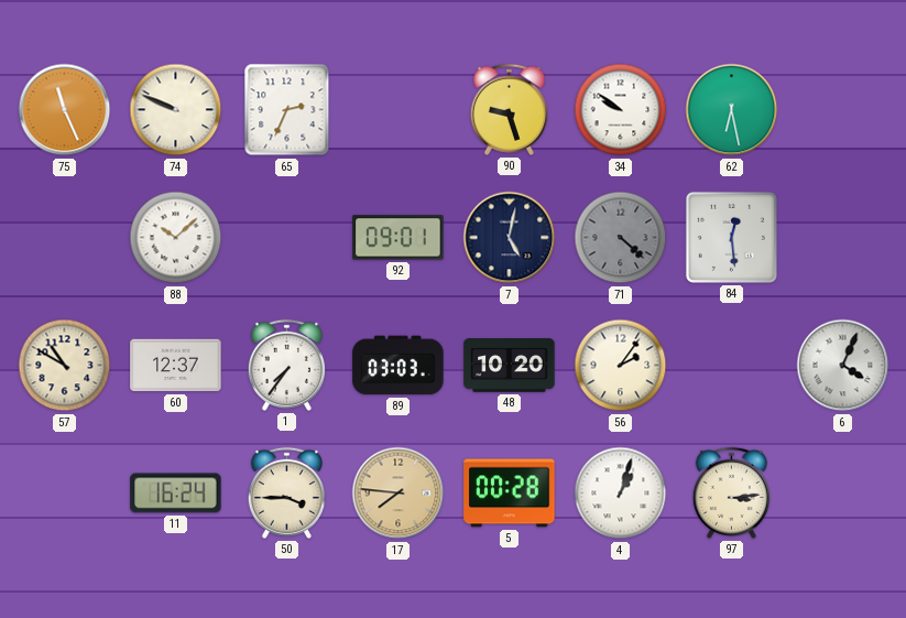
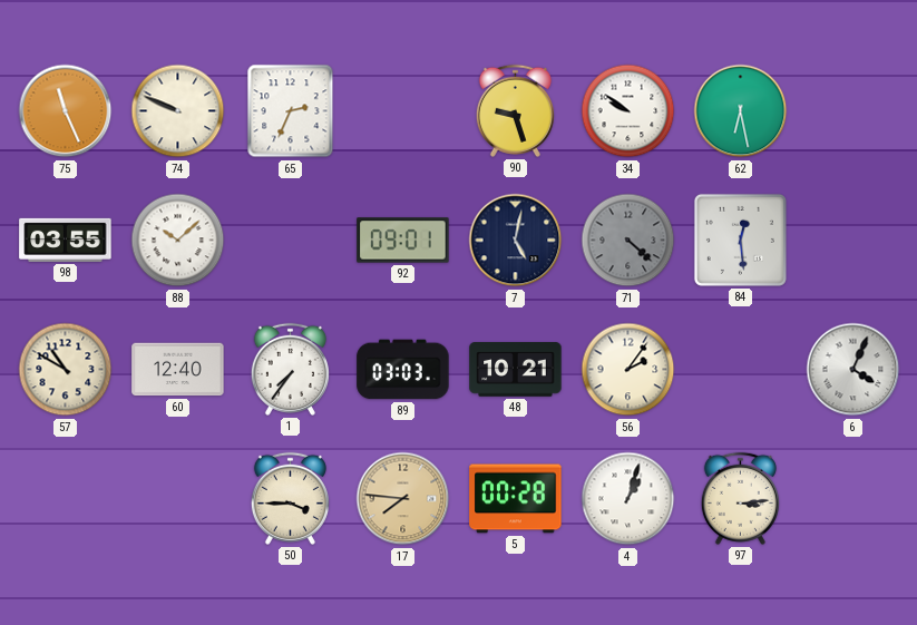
98: none -> 03:55 (66, 240)
60: 12:37 -> 12:40 (178, 370)
48: 10:20 -> 10:21 (516, 370)
11: 16:24 -> none (176, 494)
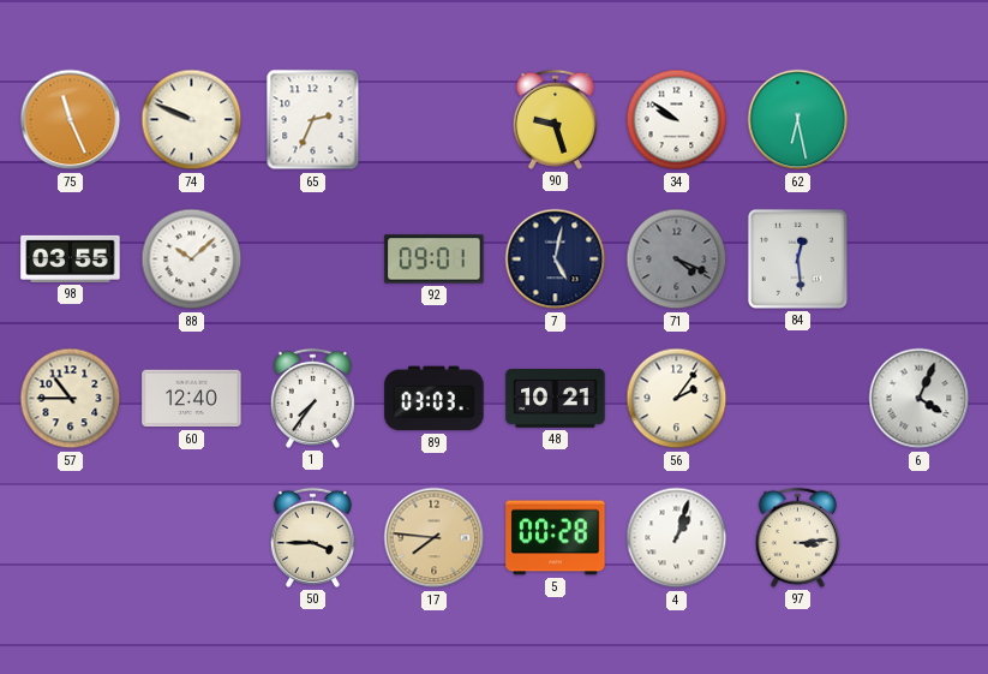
71: 4:22 -> 4:19 (677, 260)
57: 10:50 -> 10:45 (71, 399)
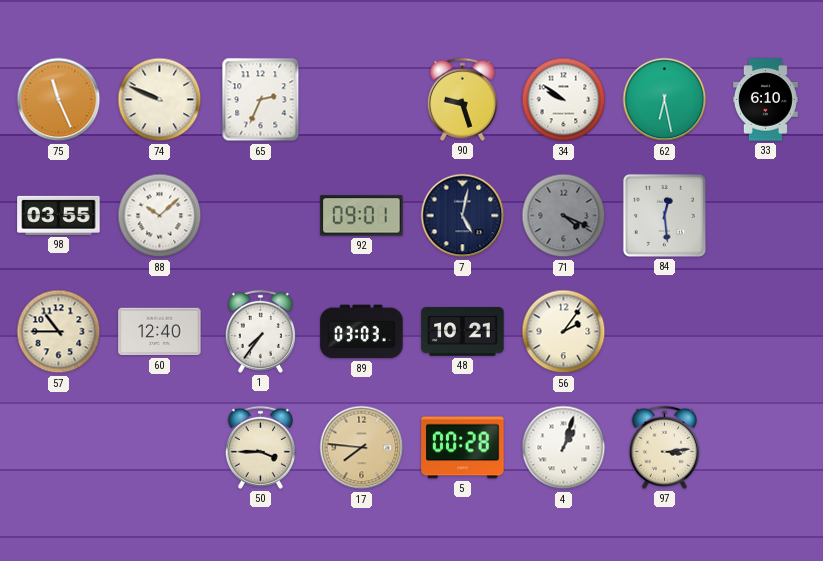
33: none -> 6:10 (765, 100)
6: 4:04 -> none (920, 399)
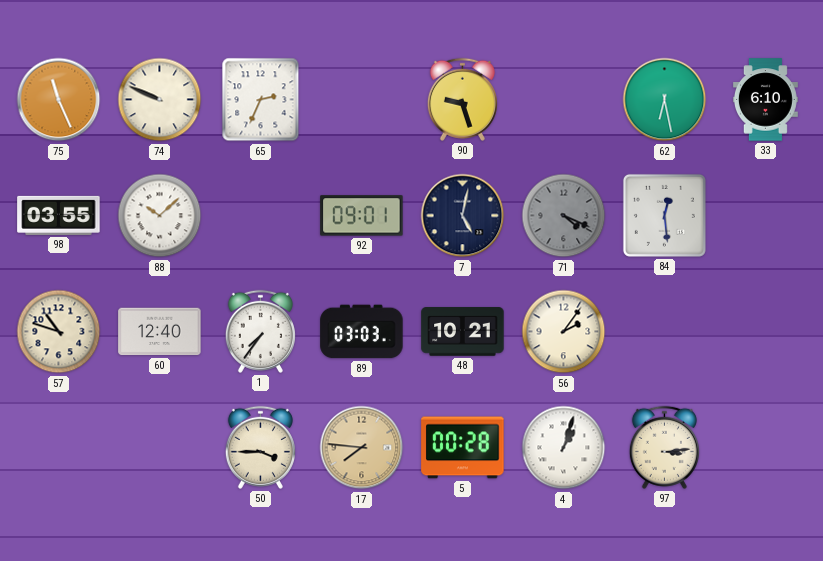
34: 9:51 -> none (564, 100)
57: 10:45 -> 10:48 (59, 332)
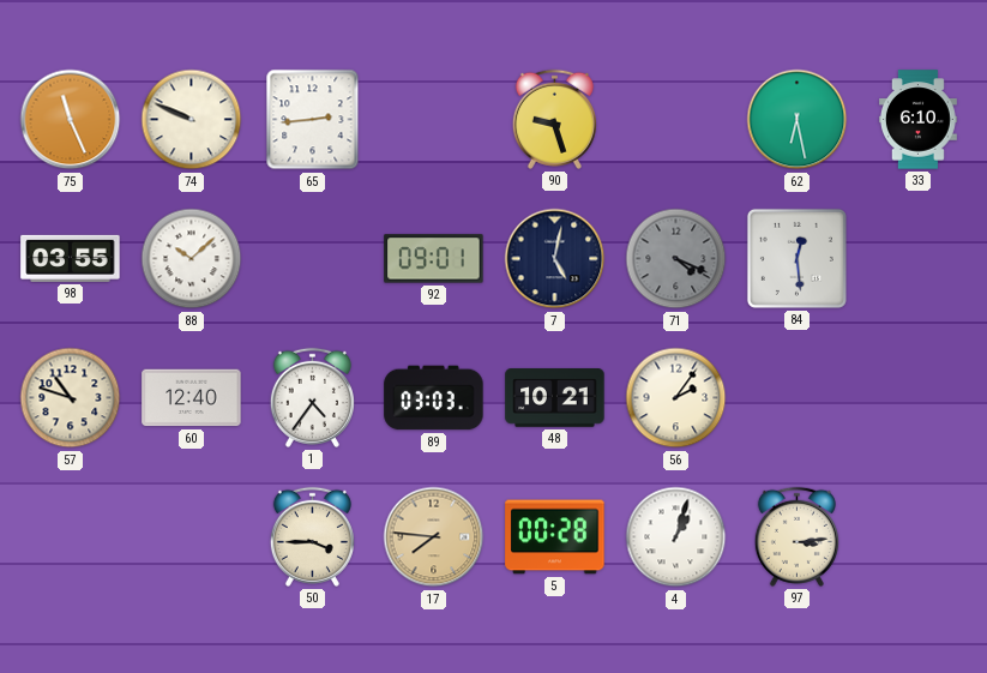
65: 2:34 -> 2:44 (313, 120)
1: 7:36 -> 4:36 (312, 397)
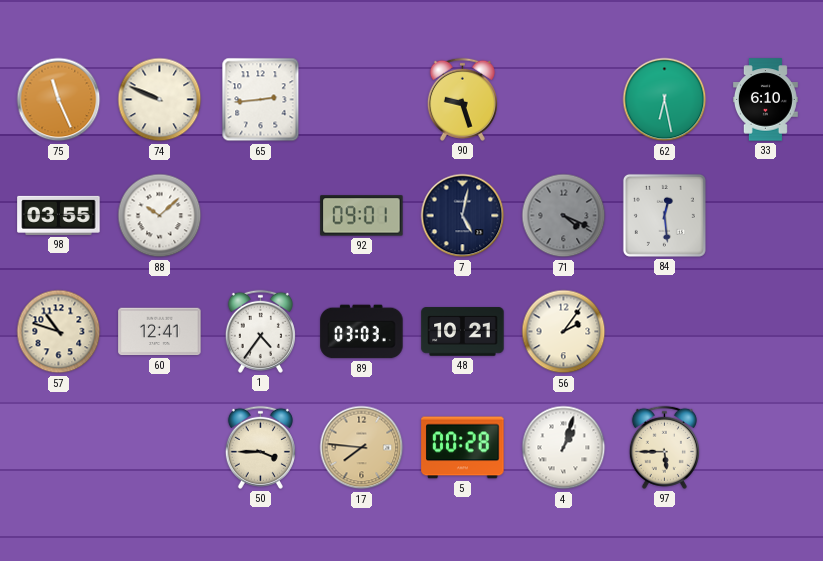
60: 12:40 -> 12:41 (160, 332)
97: 3:14 -> 5:45 (664, 447)
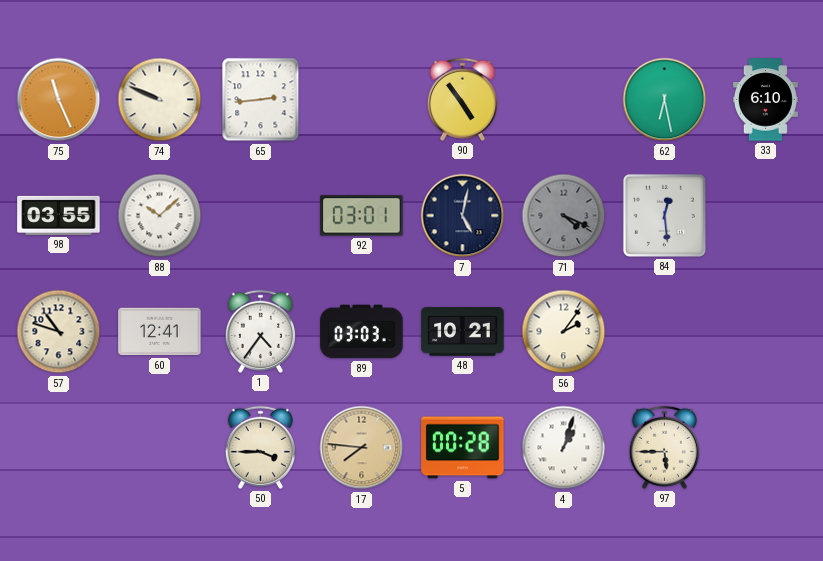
90: 9:27 -> 4:54 (462, 99)
92: 09:01 -> 03:01 (362, 216)
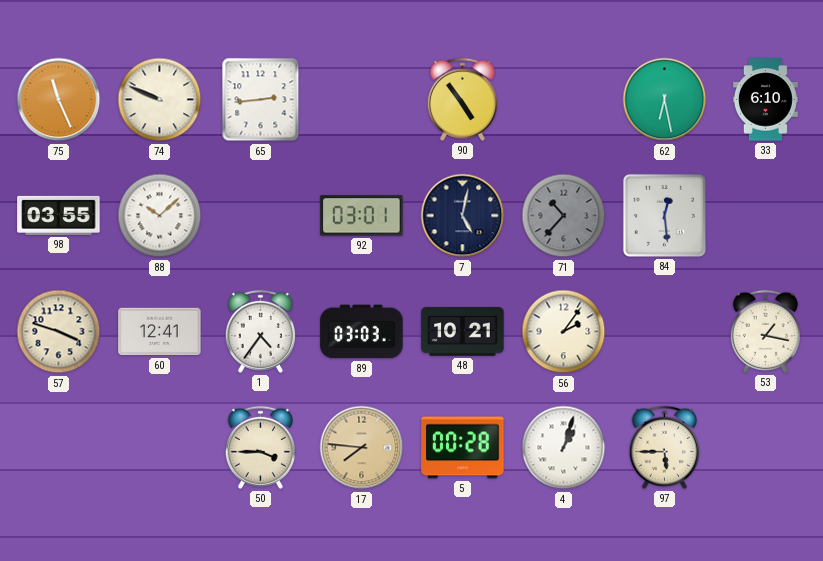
71: 4:19 -> 10:37 (564, 216)
57: 10:48 -> 3:48 (59, 332)
53: none -> 1:17 (765, 331)
